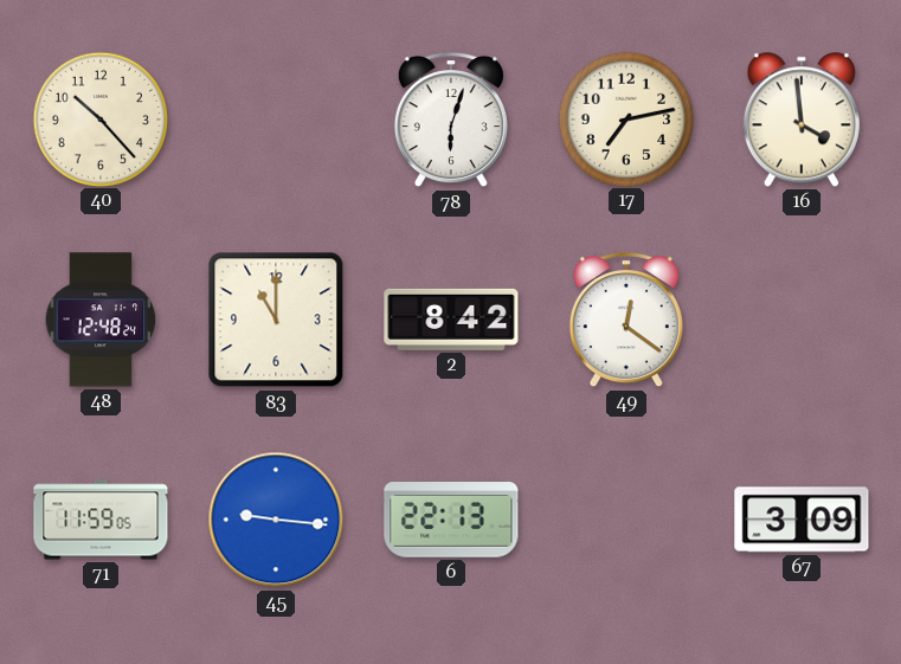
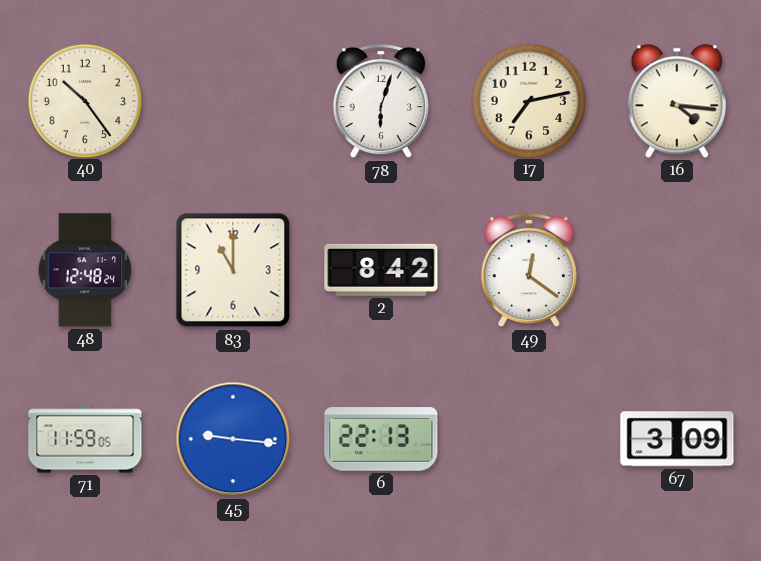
40: 10:23 -> 10:24 (84, 100)
16: 3:59 -> 4:16 (677, 101)
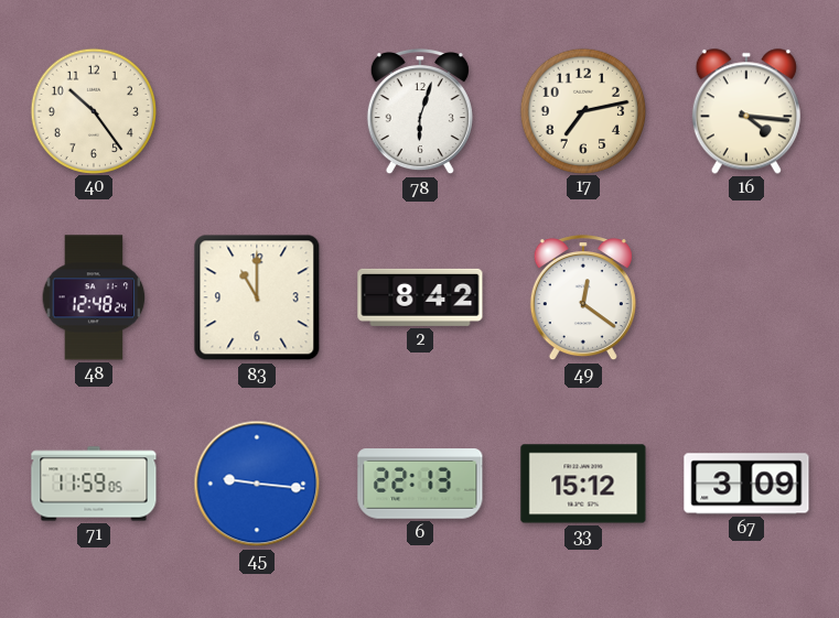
33: none -> 15:12 (583, 484)
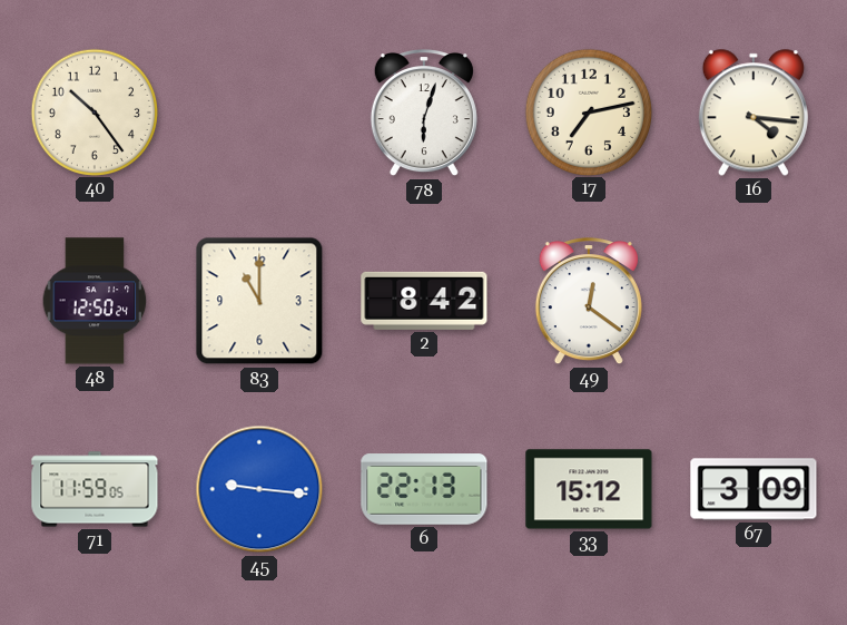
48: 12:48 -> 12:50 (95, 301)
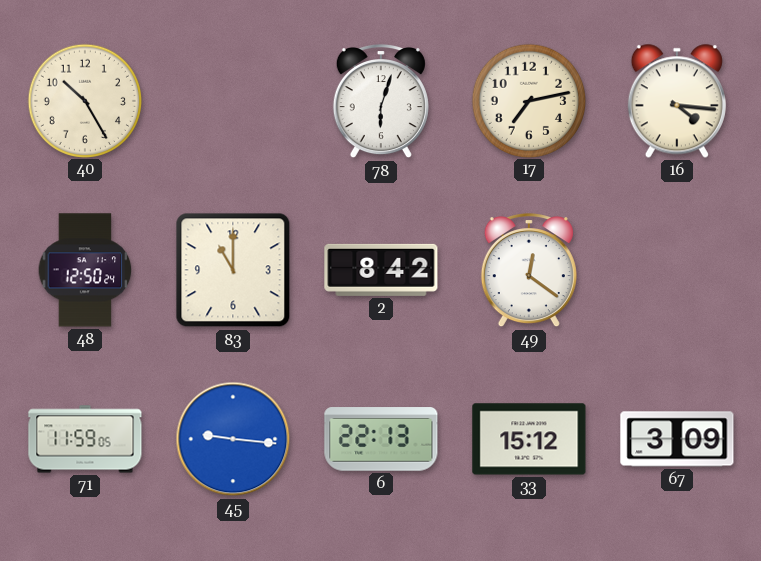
40: 10:24 -> 10:25 (84, 100)
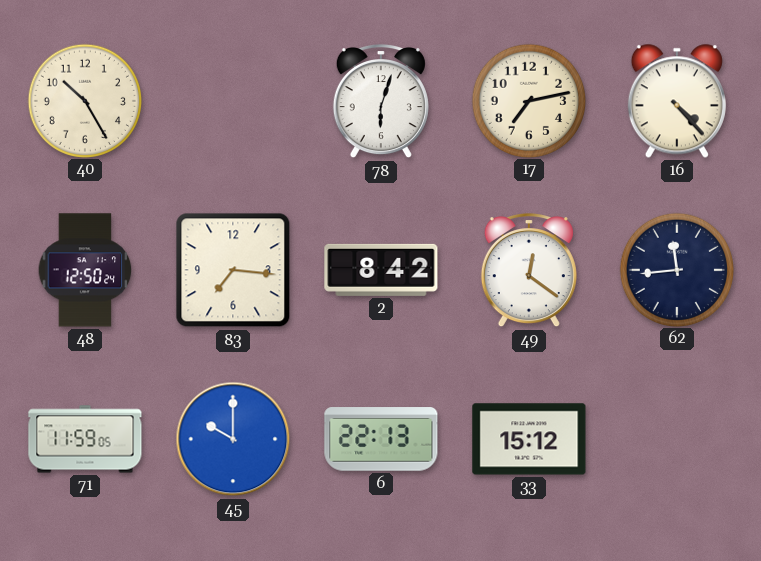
16: 4:16 -> 4:23 (677, 101)
83: 11:00 -> 7:16 (233, 270)
62: none -> 11:44 (676, 269)
45: 9:16 -> 10:00 (233, 439)
67: 3:09 -> none (677, 439)
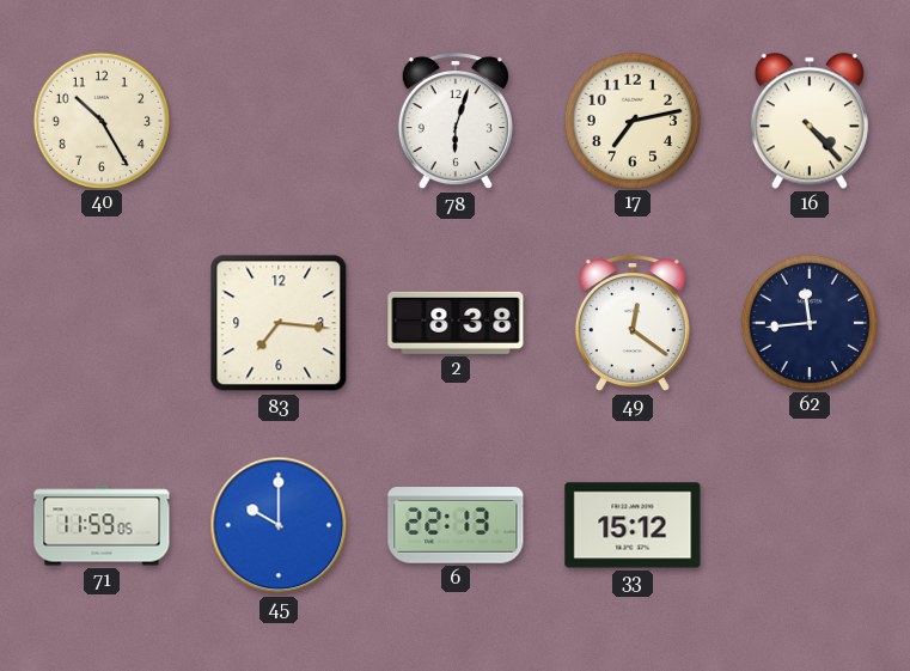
48: 12:50 -> none (85, 270)
2: 8:42 -> 8:38 (456, 323)
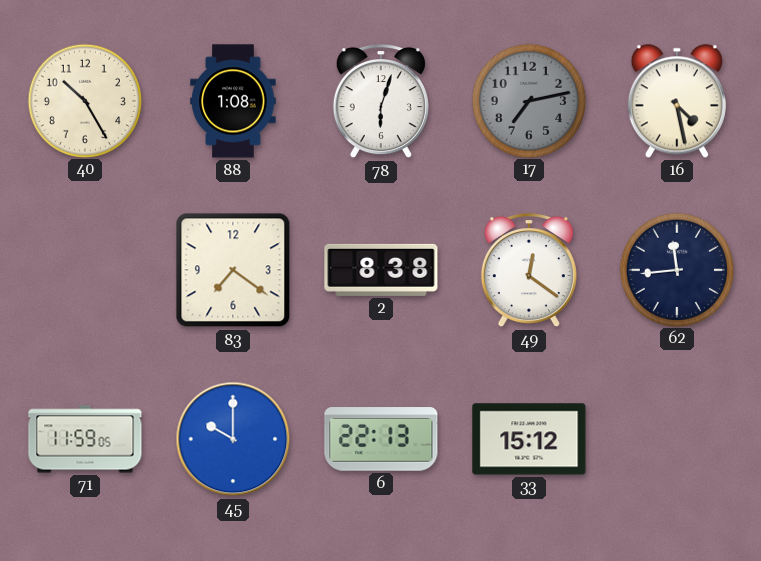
88: none -> 1:08 (233, 101)
17 dial: cream -> grey (528, 100)
16: 4:23 -> 4:28 (677, 101)
83: 7:16 -> 7:21 (233, 270)
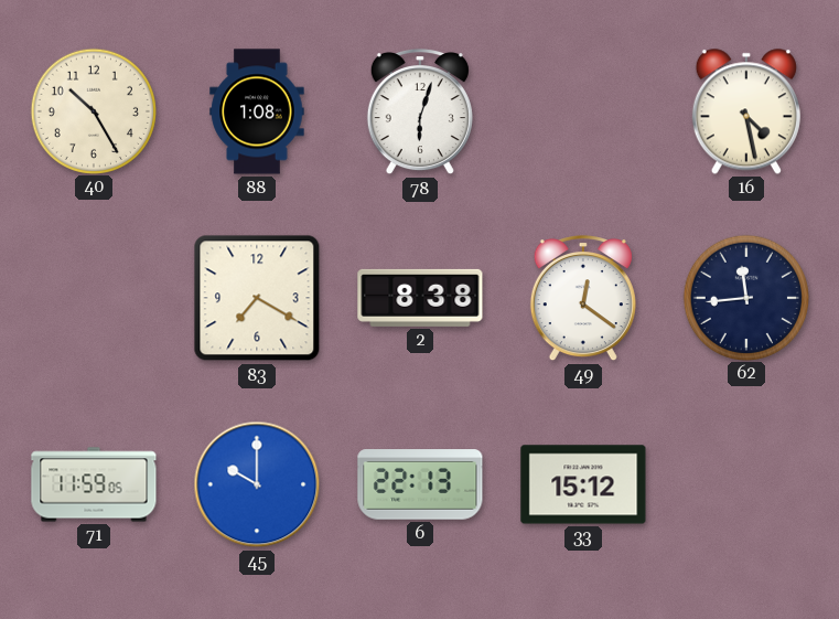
17: 7:13 -> none (528, 100)
83: 7:21 -> 7:20 (257, 298)
